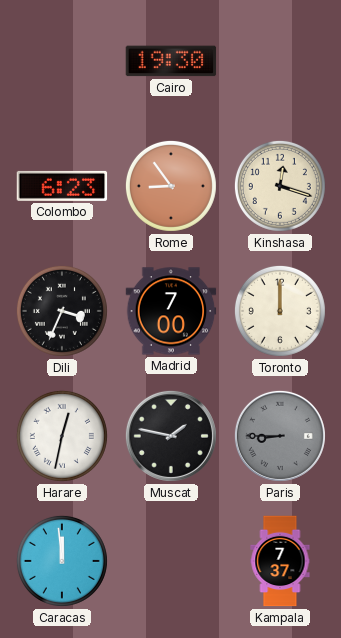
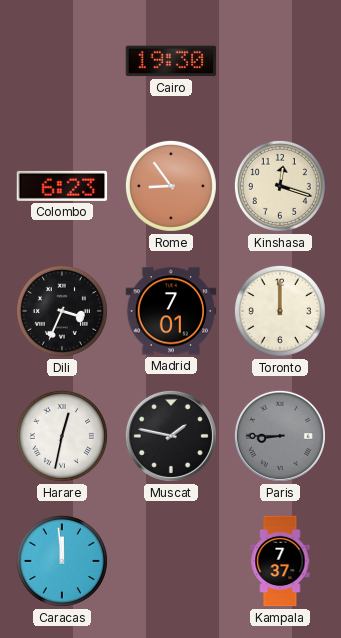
Madrid: 7:00 -> 7:01 (171, 311)
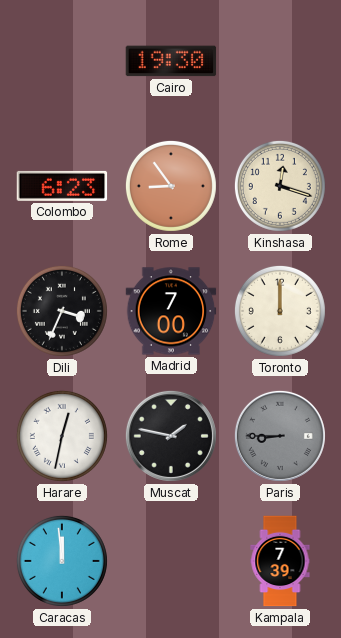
Madrid: 7:01 -> 7:00 (171, 311)
Kampala: 7:37 -> 7:39 (280, 561)
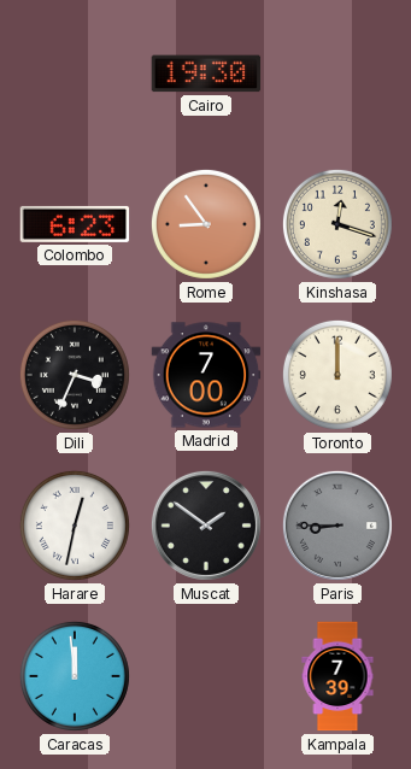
Muscat: 1:47 -> 1:51 (206, 526)
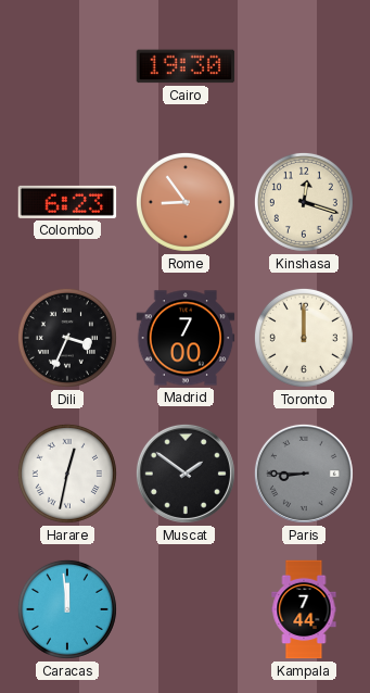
Kampala: 7:39 -> 7:44 (304, 609)
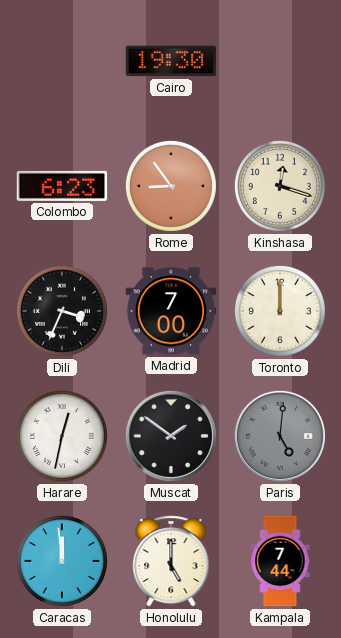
Paris: 8:45 -> 5:01 (280, 436)
Honolulu: none -> 5:00 (171, 561)
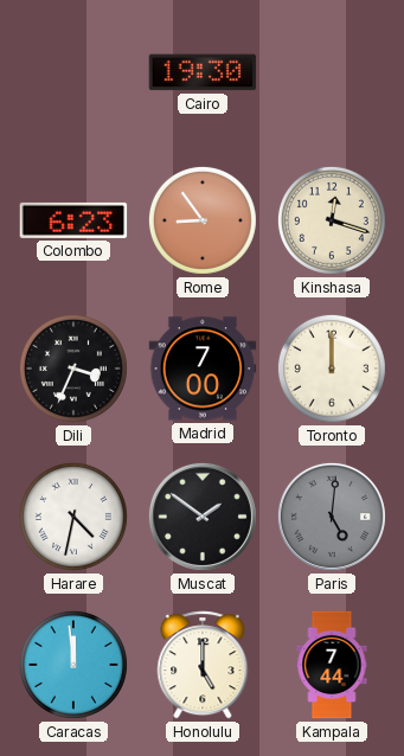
Harare: 12:32 -> 4:32 (73, 517)
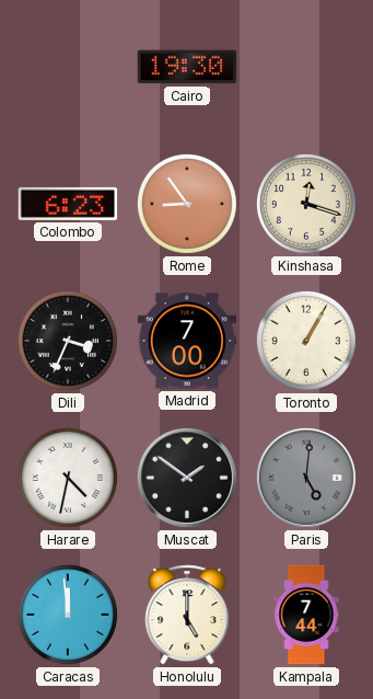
Toronto: 12:00 -> 1:05 (306, 341)
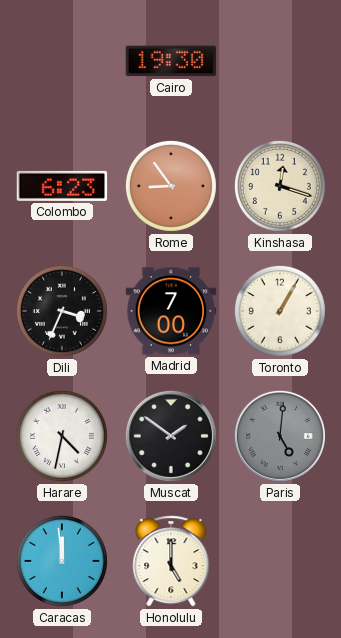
Kampala: 7:44 -> none (306, 615)
